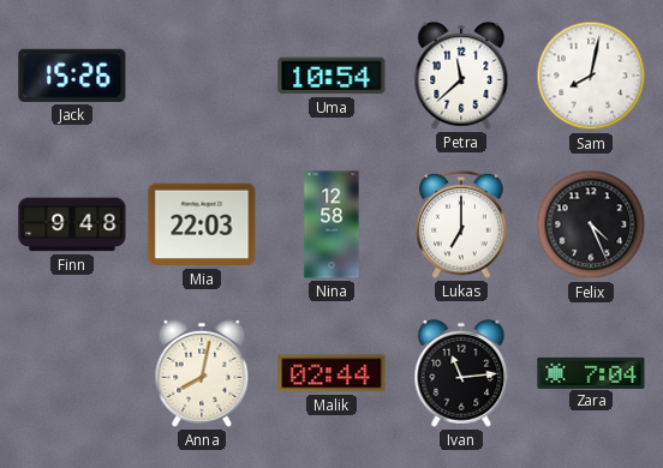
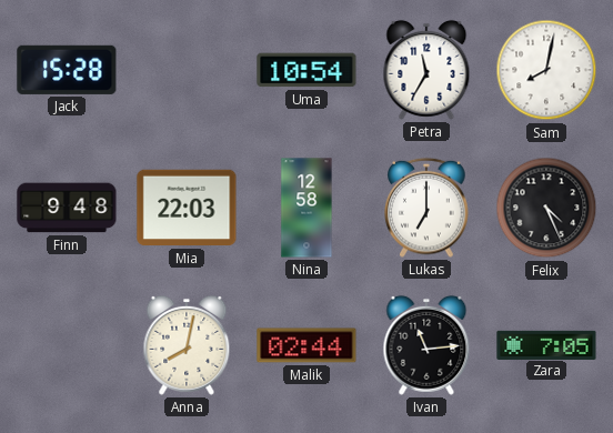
Jack: 15:26 -> 15:28 (67, 70)
Petra: 11:38 -> 11:35 (426, 70)
Zara: 7:04 -> 7:05 (546, 344)
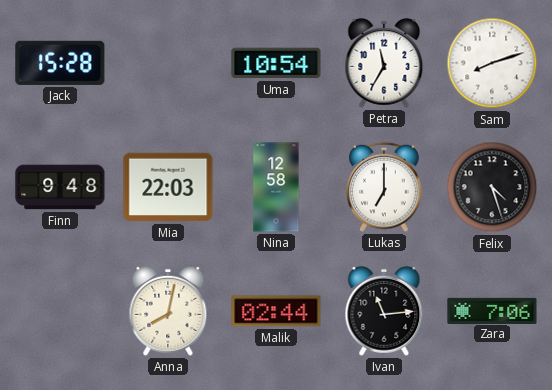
Sam: 8:02 -> 8:12 (492, 63)
Felix: 4:26 -> 4:27 (492, 187)
Zara: 7:05 -> 7:06 (492, 310)
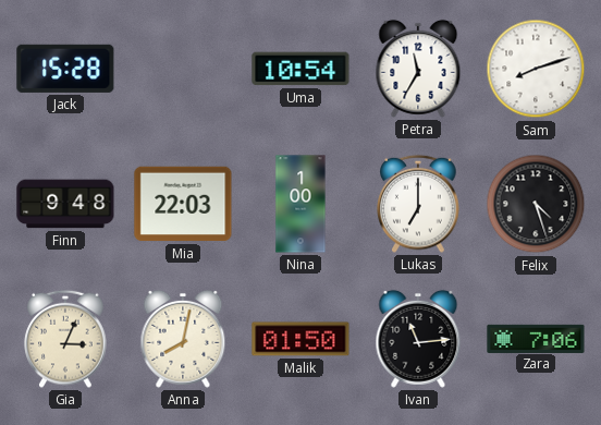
Nina: 12:58 -> 1:00 (300, 204)
Gia: none -> 3:04 (65, 339)
Malik: 02:44 -> 01:50 (300, 339)
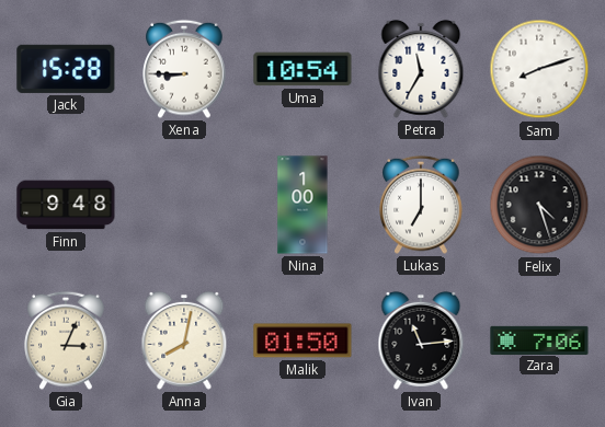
Xena: none -> 8:45 (184, 69)
Mia: 22:03 -> none (183, 204)
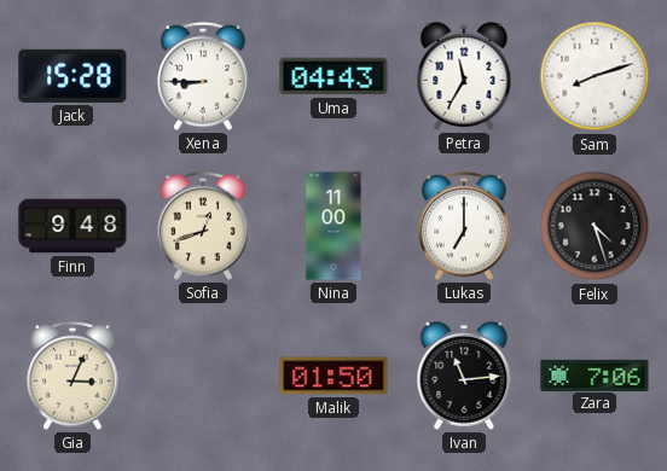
Uma: 10:54 -> 04:43 (333, 76)
Sofia: none -> 12:42 (203, 226)
Nina: 1:00 -> 11:00 (333, 226)
Anna: 8:02 -> none (184, 341)
